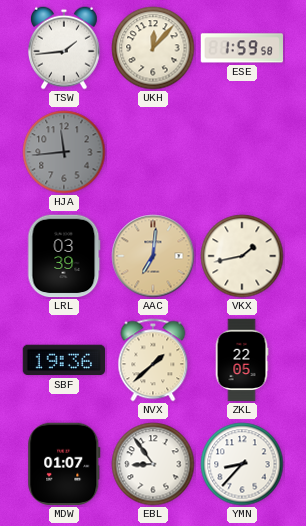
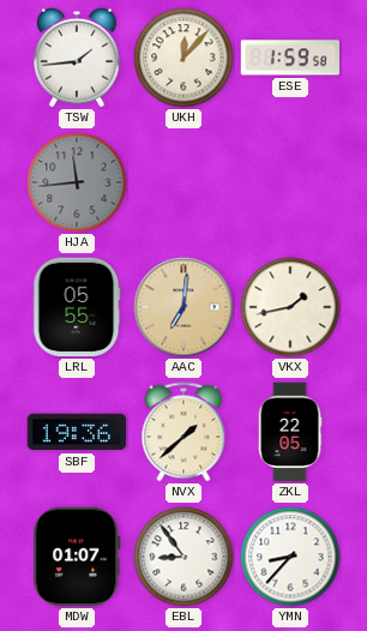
LRL: 03:39 -> 05:55 (77, 307)
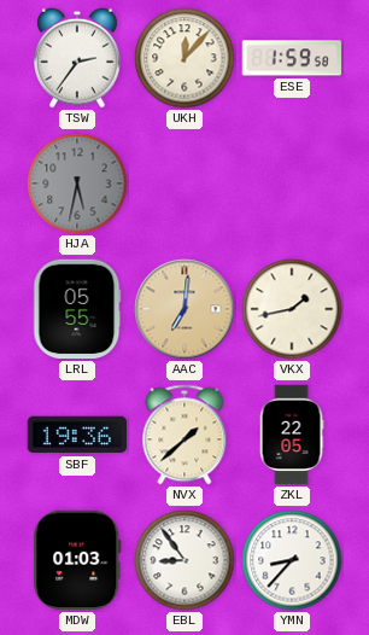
TSW: 1:44 -> 2:36 (78, 58)
HJA: 11:44 -> 5:32 (77, 183)
MDW: 01:07 -> 01:03 (77, 560)
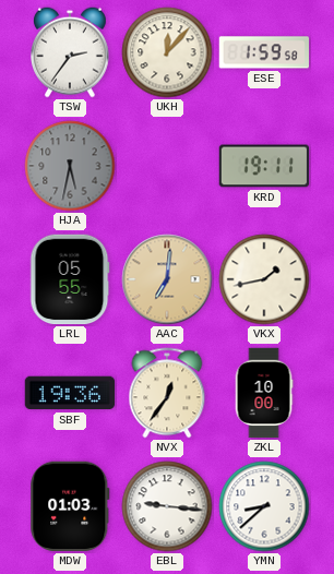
KRD: none -> 19:11 (264, 166)
NVX: 1:38 -> 12:36 (167, 393)
ZKL: 22:05 -> 10:00 (264, 393)
EBL: 8:54 -> 9:16 (167, 506)
YMN: 8:37 -> 8:38 (264, 506)
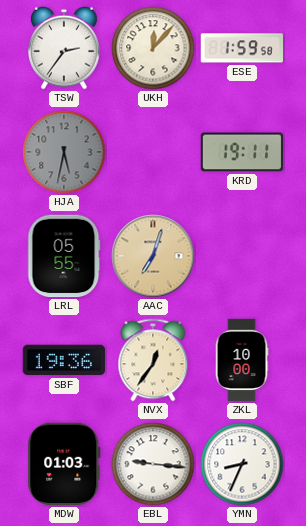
AAC: 7:01 -> 7:03 (153, 256)
VKX: 1:43 -> none (264, 279)
YMN: 8:38 -> 8:34 (242, 464)
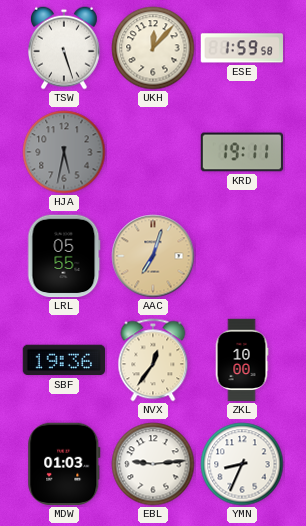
TSW: 2:36 -> 5:27 (65, 48)
EBL: 9:16 -> 9:14 (153, 464)
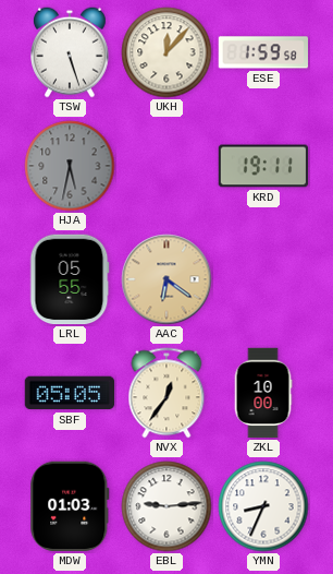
AAC: 7:03 -> 6:21 (166, 279)
SBF: 19:36 -> 05:05 (70, 393)
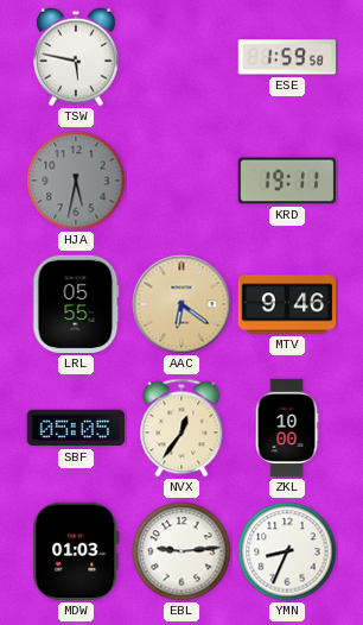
TSW: 5:27 -> 5:47 (77, 57)
UKH: 12:07 -> none (166, 52)
MTV: none -> 9:46 (287, 304)
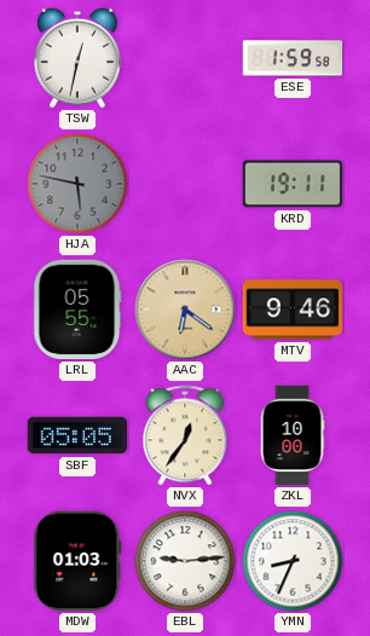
TSW: 5:47 -> 12:32 (79, 58)
HJA: 5:32 -> 5:47 (77, 184)
